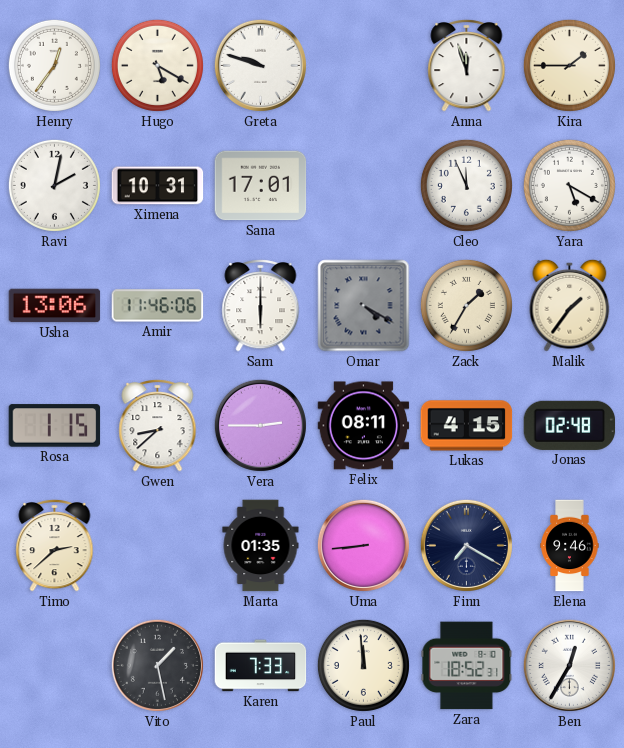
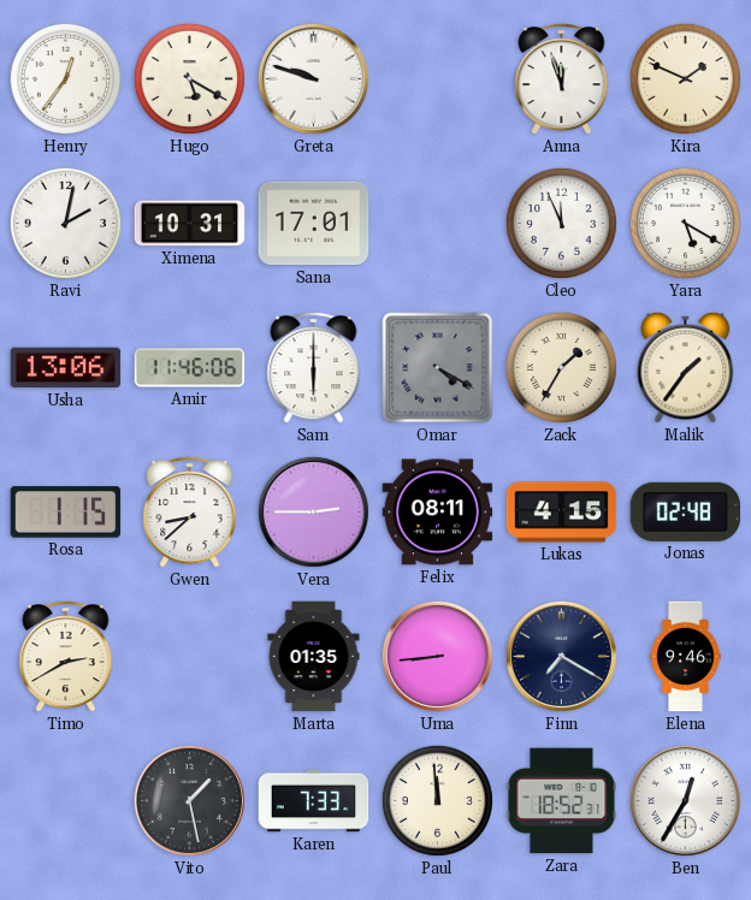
Kira: 1:45 -> 1:49 (685, 78)
Timo: 2:38 -> 2:40 (66, 656)
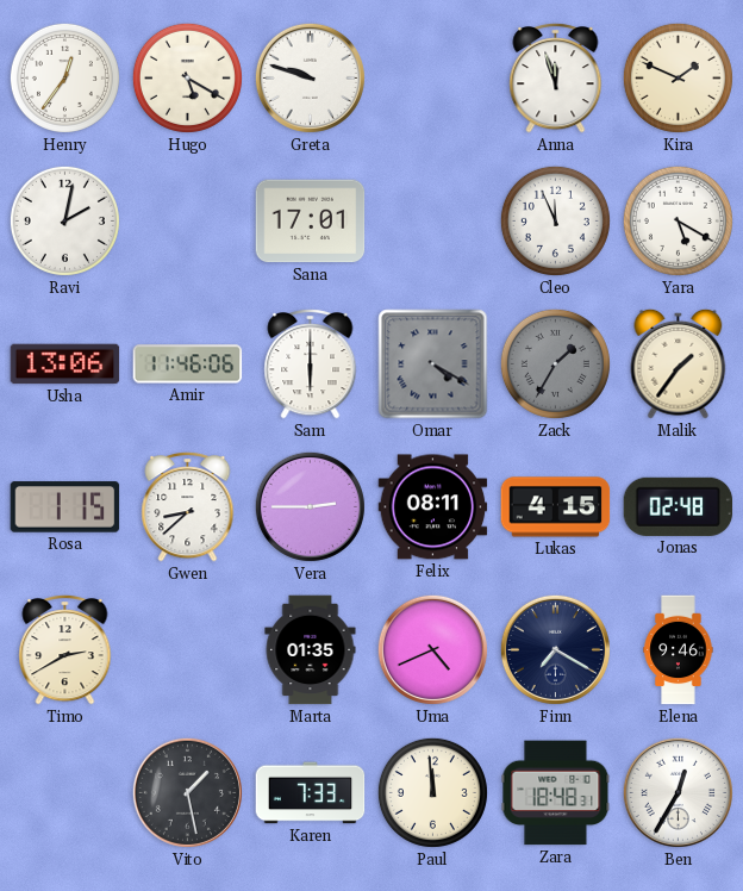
Ximena: 10:31 -> none (190, 224)
Zack dial: cream -> grey (555, 363)
Uma: 8:44 -> 4:41 (432, 649)
Zara: 18:52 -> 18:48 (556, 793)
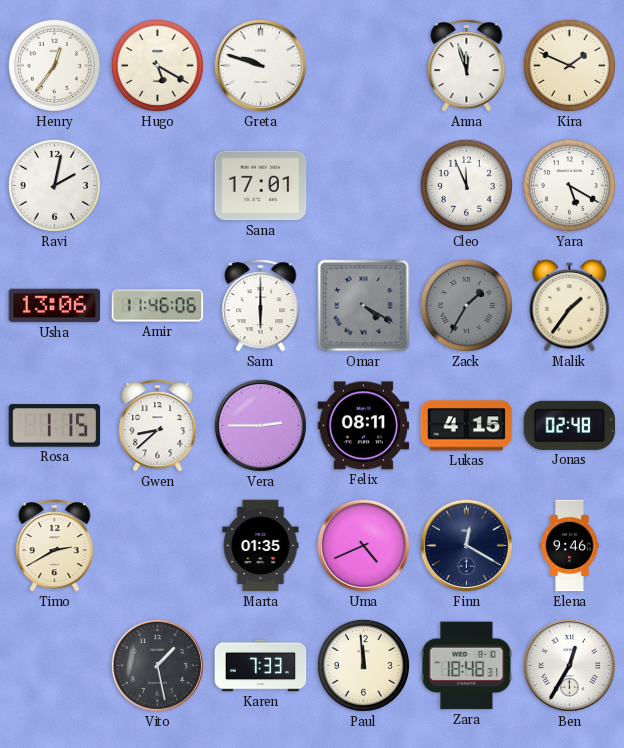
Finn: 7:20 -> 12:20 (466, 545)
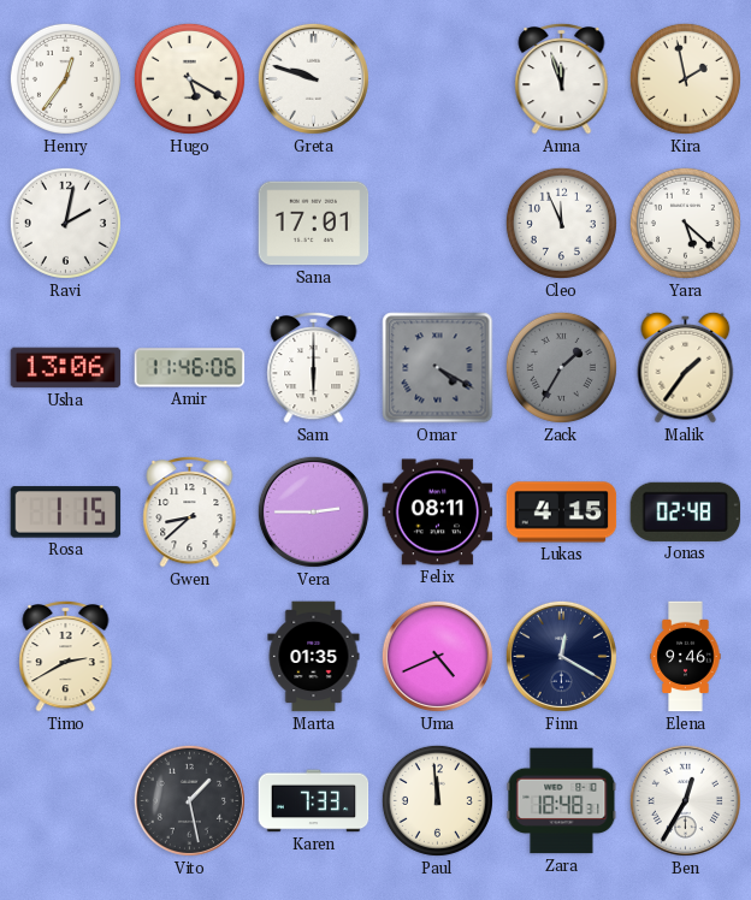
Kira: 1:49 -> 1:58 (685, 78)
Yara: 5:20 -> 5:22 (685, 223)
